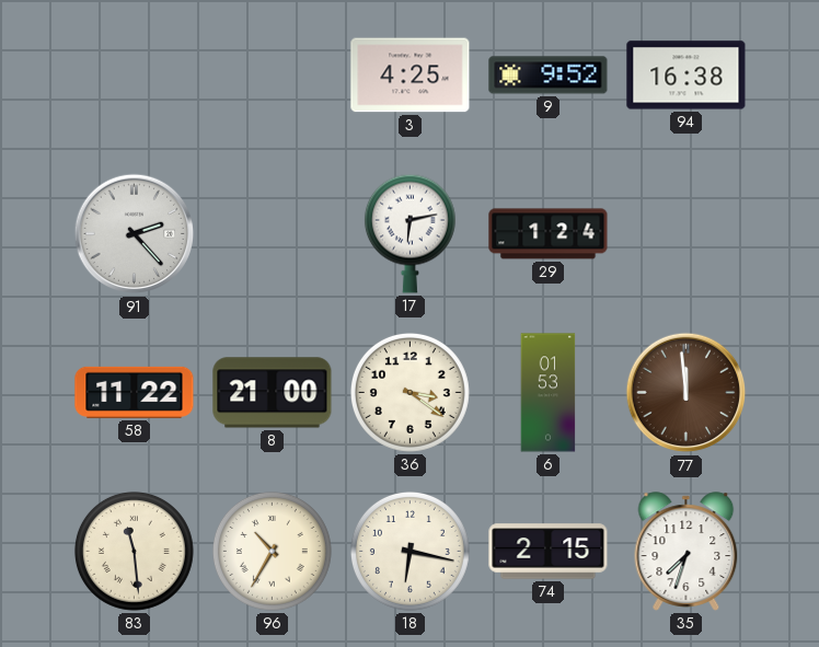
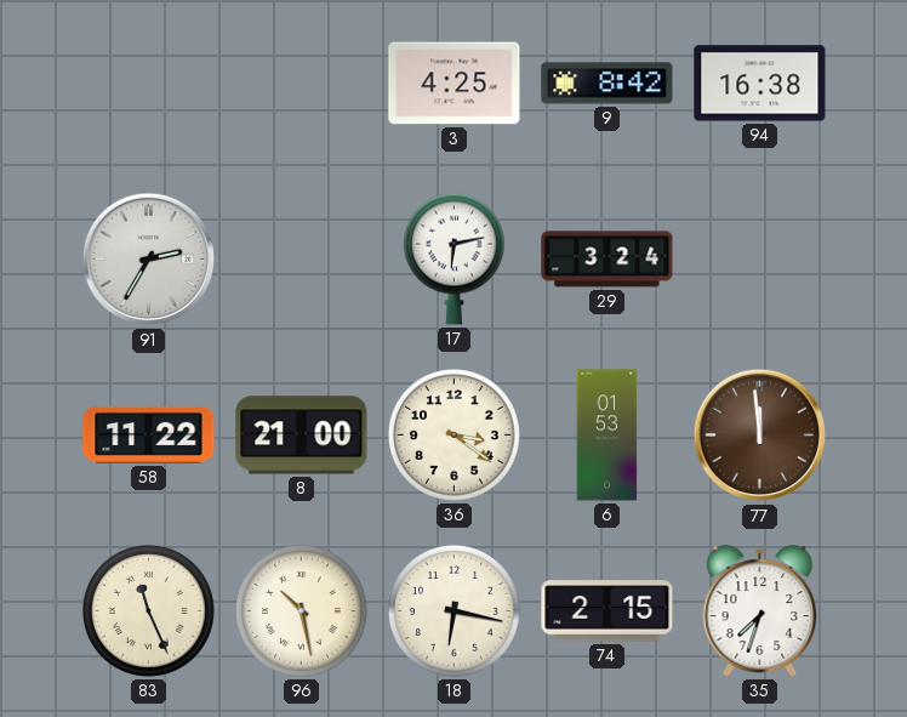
9: 9:52 -> 8:42 (607, 84)
91: 2:23 -> 2:35 (149, 260)
29: 1:24 -> 3:24 (607, 260)
83: 11:29 -> 11:26 (148, 610)
96: 10:35 -> 10:28 (301, 610)
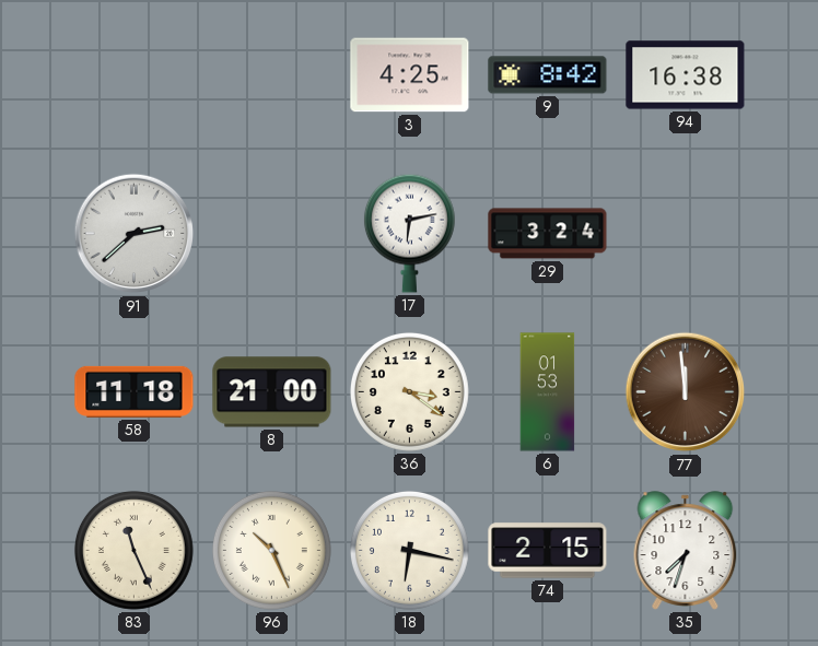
91: 2:35 -> 2:38 (135, 234)
58: 11:22 -> 11:18 (135, 391)
96: 10:28 -> 10:26 (271, 550)
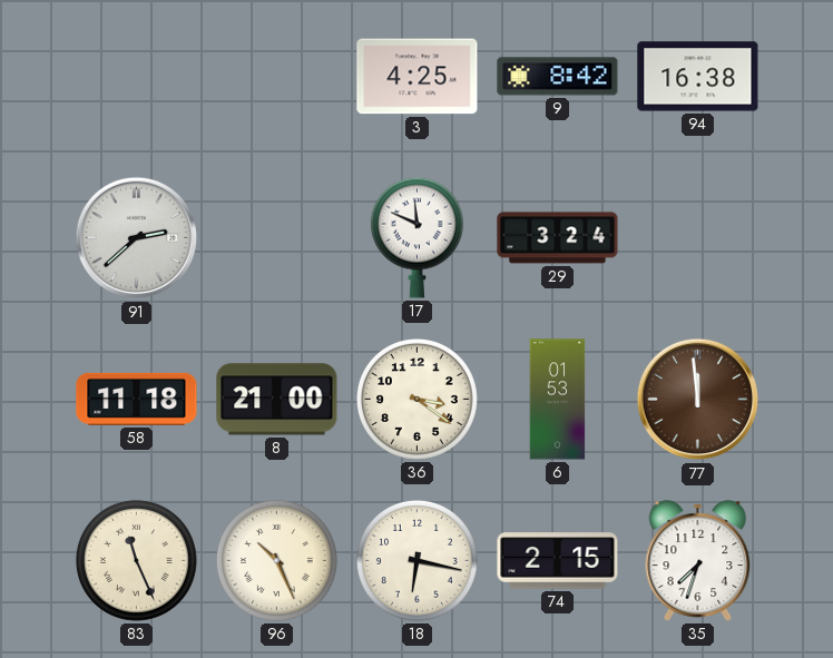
17: 6:13 -> 11:49 (416, 237)
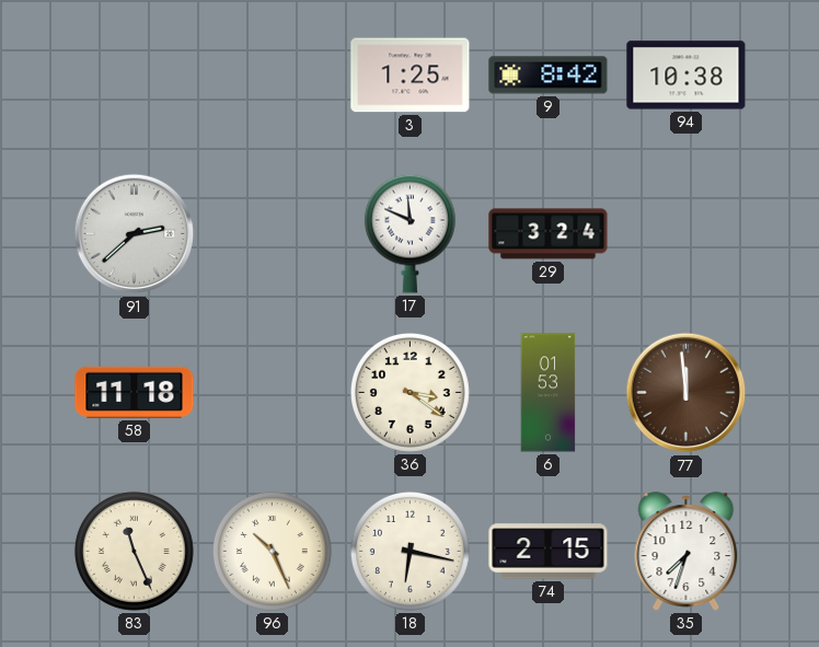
3: 4:25 -> 1:25 (411, 76)
94: 16:38 -> 10:38 (687, 76)
8: 21:00 -> none (277, 400)
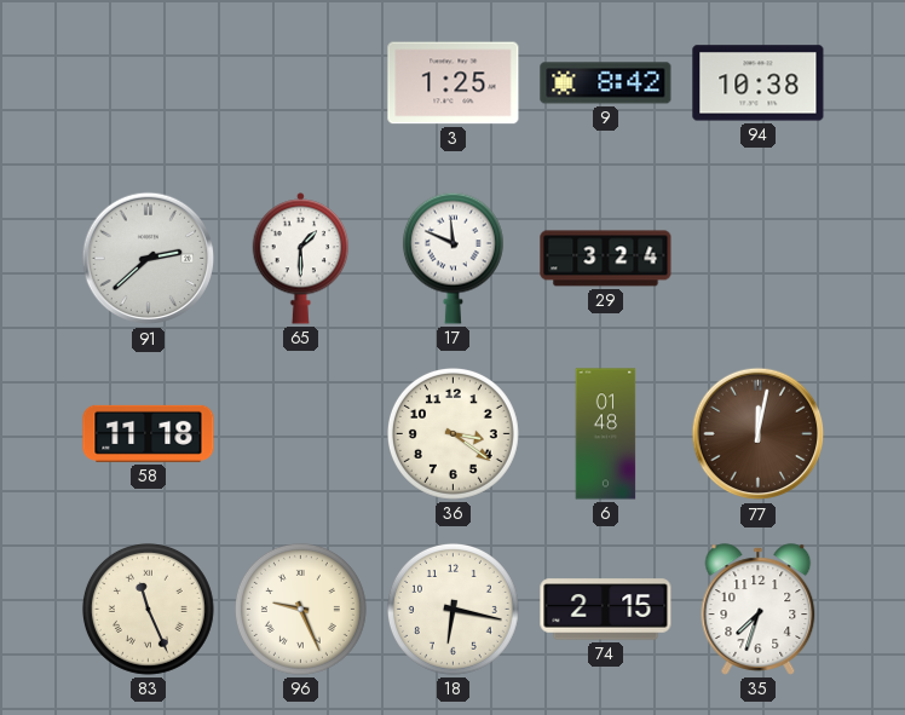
65: none -> 1:30 (301, 259)
6: 01:53 -> 01:48 (606, 434)
77: 11:59 -> 12:02 (759, 434)
96: 10:26 -> 9:26 (300, 609)
